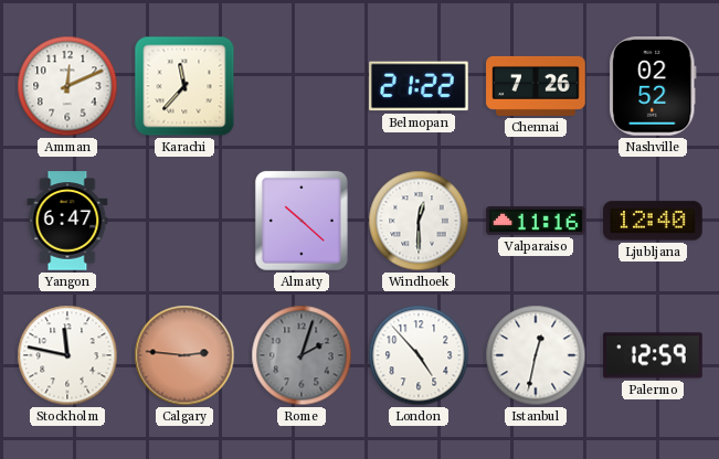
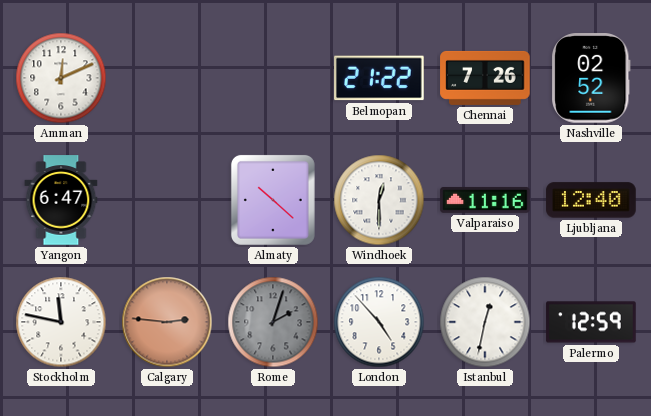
Karachi: 11:37 -> none (184, 86)
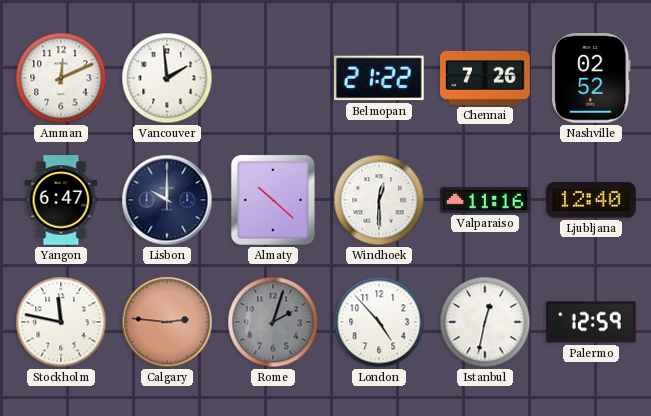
Vancouver: none -> 1:59 (167, 78)
Lisbon: none -> 10:00 (167, 200)
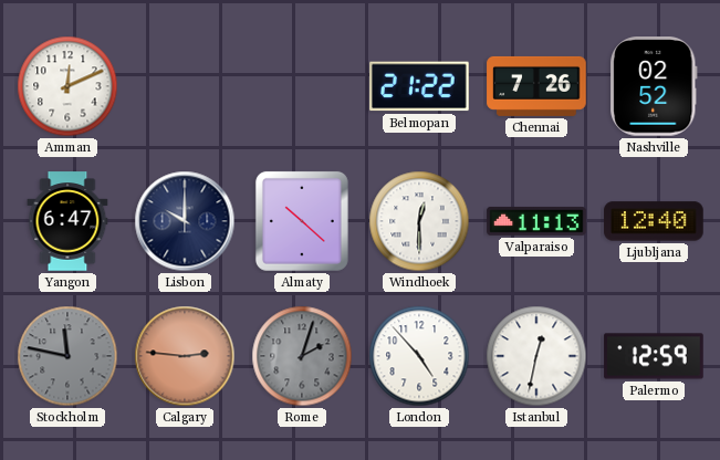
Vancouver: 1:59 -> none (167, 78)
Valparaiso: 11:16 -> 11:13 (536, 221)
Stockholm dial: white -> grey (67, 356)
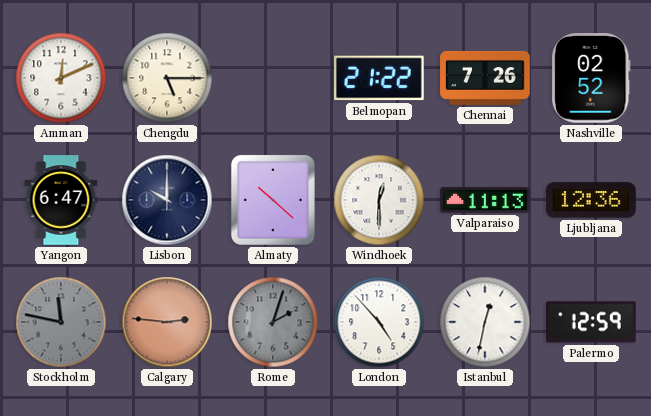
Chengdu: none -> 5:15 (167, 78)
Ljubljana: 12:40 -> 12:36 (591, 200)
